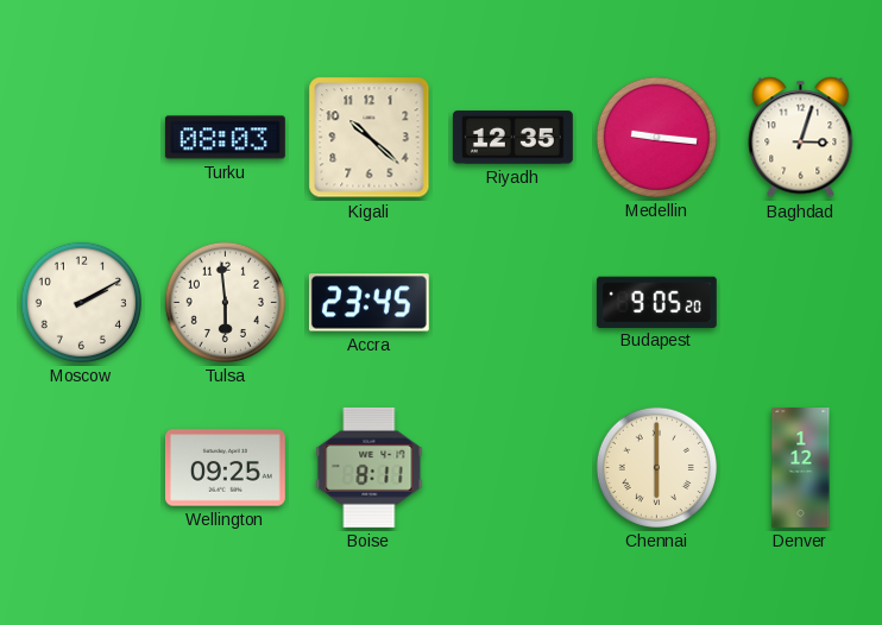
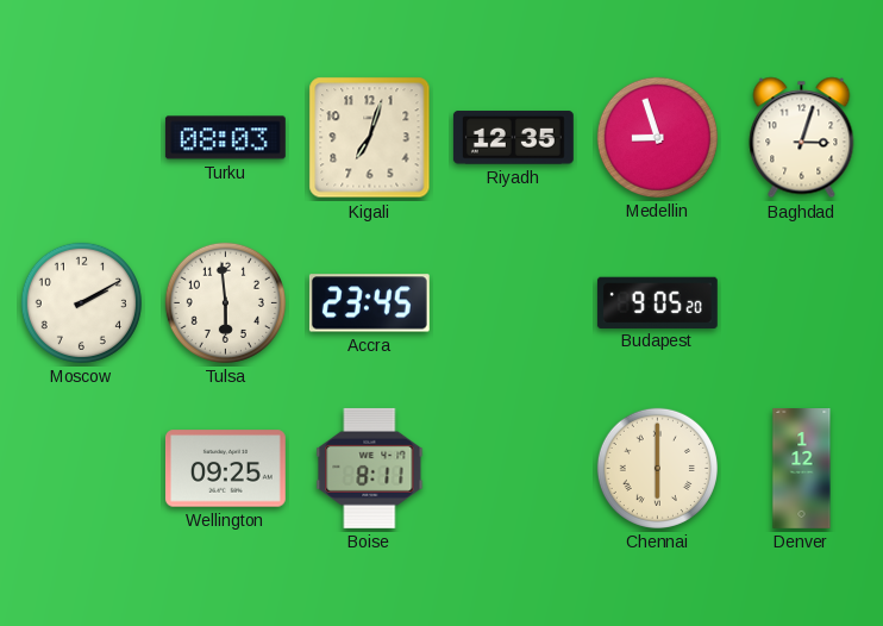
Kigali: 10:22 -> 7:03 (370, 138)
Medellin: 9:16 -> 8:57 (657, 137)
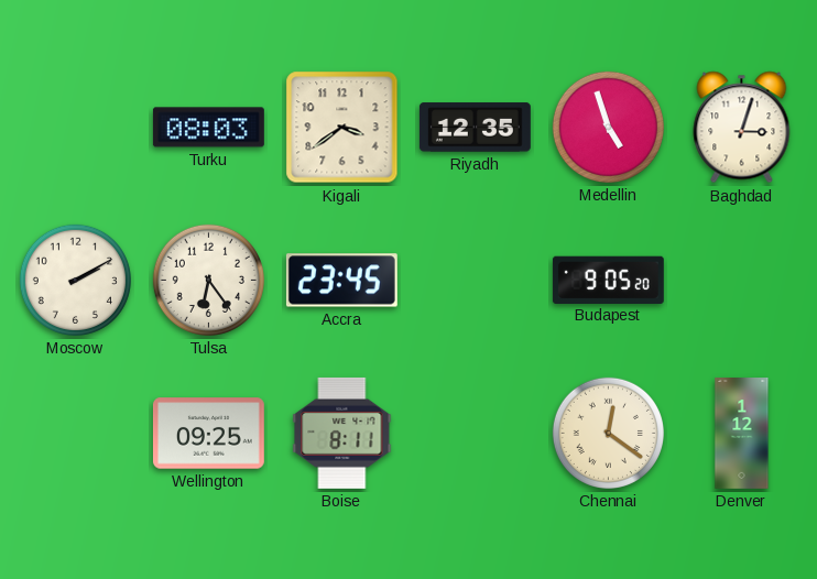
Kigali: 7:03 -> 3:39 (342, 128)
Medellin: 8:57 -> 4:57 (608, 127)
Tulsa: 5:59 -> 6:24 (208, 280)
Chennai: 6:00 -> 12:21 (608, 433)
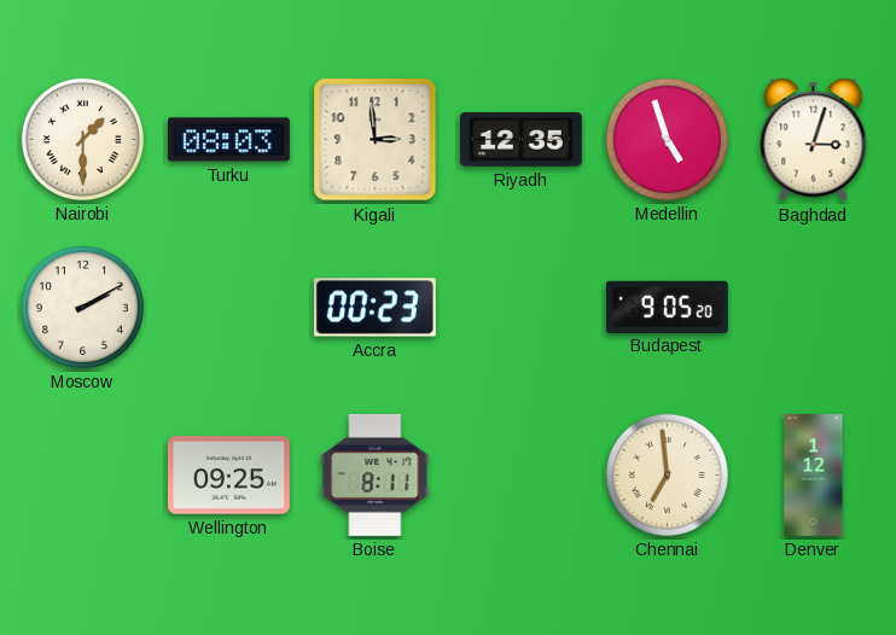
Nairobi: none -> 1:30 (82, 139)
Kigali: 3:39 -> 2:59 (376, 140)
Tulsa: 6:24 -> none (208, 280)
Accra: 23:45 -> 00:23 (374, 308)
Chennai: 12:21 -> 6:59 (667, 474)
